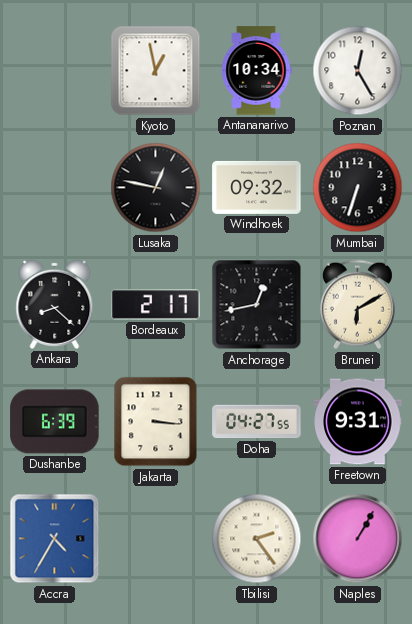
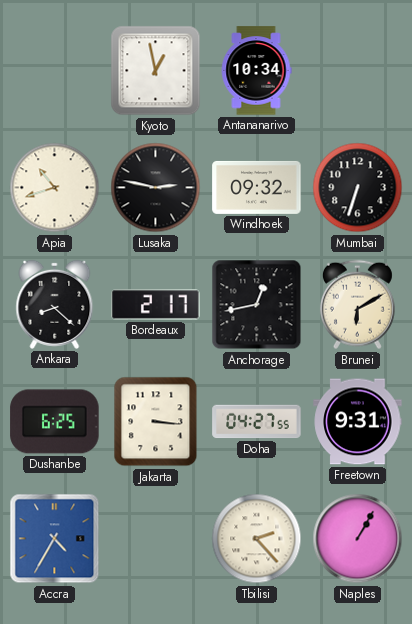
Poznan: 12:25 -> none (358, 71)
Apia: none -> 10:42 (55, 188)
Lusaka: 12:47 -> 2:47 (156, 188)
Dushanbe: 6:39 -> 6:25 (55, 422)
Tbilisi: 2:24 -> 2:23 (257, 539)
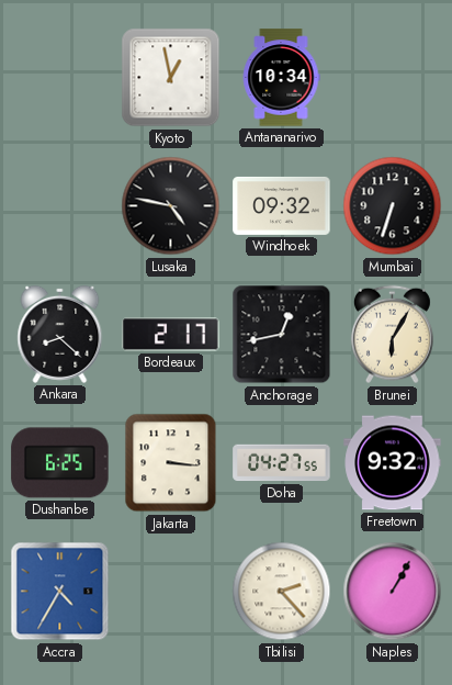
Apia: 10:42 -> none (55, 188)
Lusaka: 2:47 -> 4:47 (171, 206)
Brunei: 6:10 -> 6:05 (392, 335)
Freetown: 9:31 -> 9:32 (393, 463)
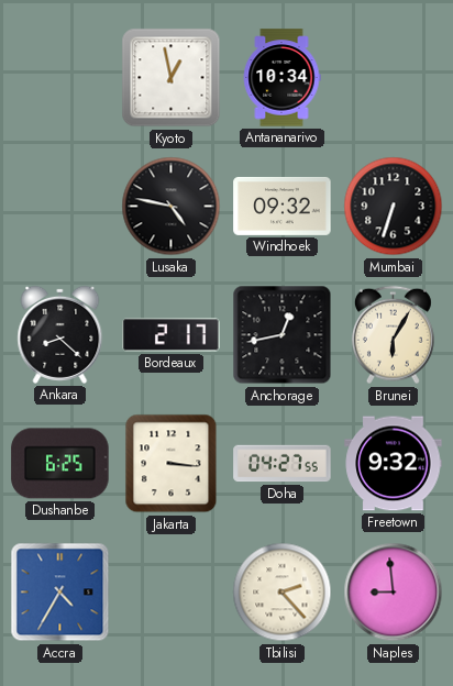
Naples: 1:05 -> 8:59 (394, 593)
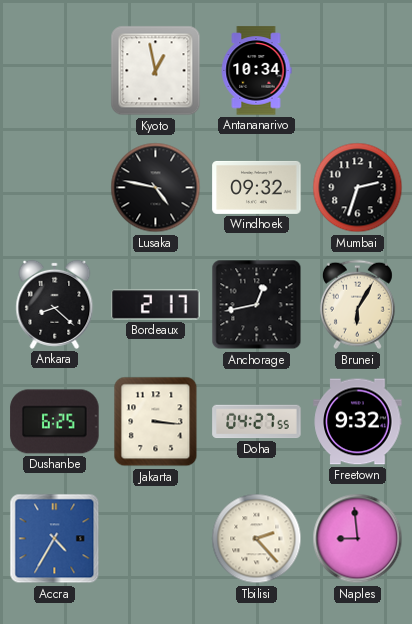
Mumbai: 6:33 -> 2:33 (358, 188)
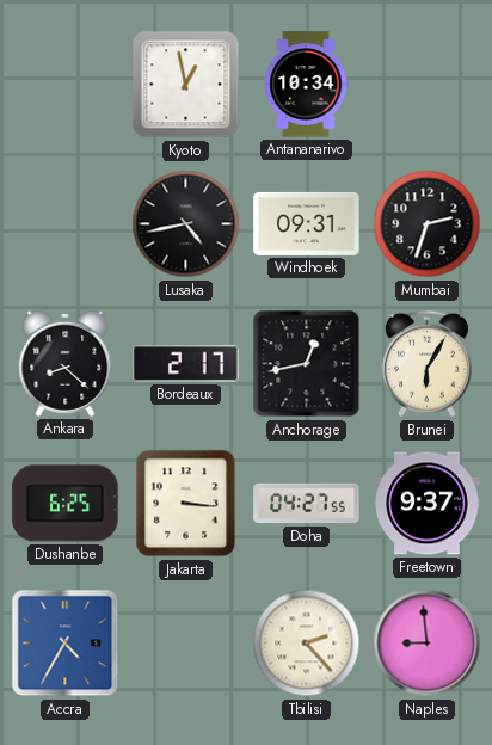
Lusaka: 4:47 -> 4:43 (186, 224)
Windhoek: 09:32 -> 09:31 (307, 223)
Freetown: 9:32 -> 9:37 (428, 504)
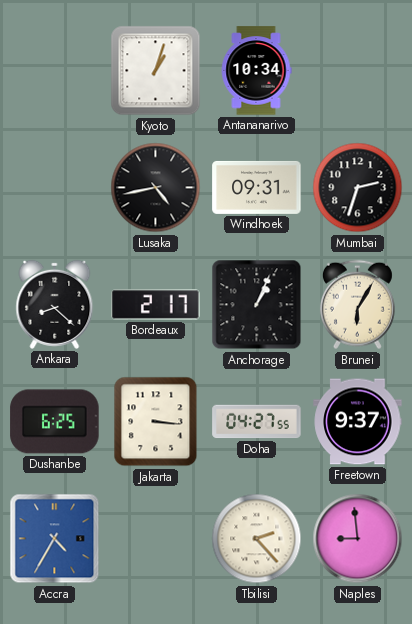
Kyoto: 12:58 -> 1:03 (156, 71)
Anchorage: 12:43 -> 1:04 (257, 305)
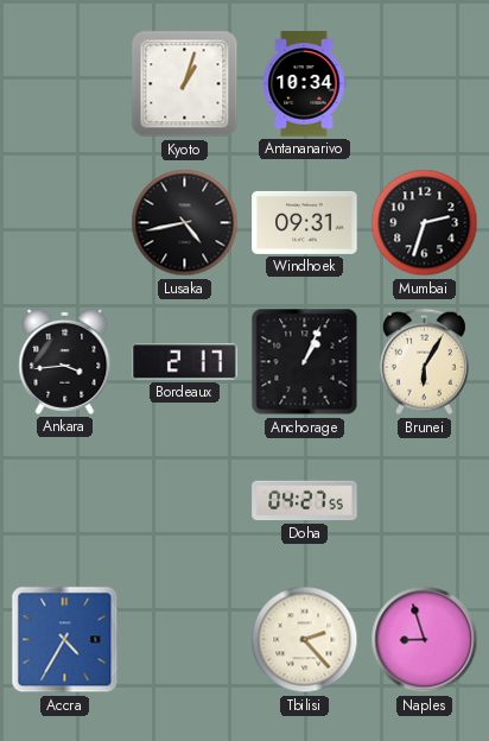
Ankara: 8:22 -> 3:44 (65, 361)
Dushanbe: 6:25 -> none (55, 422)
Jakarta: 3:16 -> none (156, 422)
Freetown: 9:37 -> none (358, 422)
Naples: 8:59 -> 8:57 (425, 640)
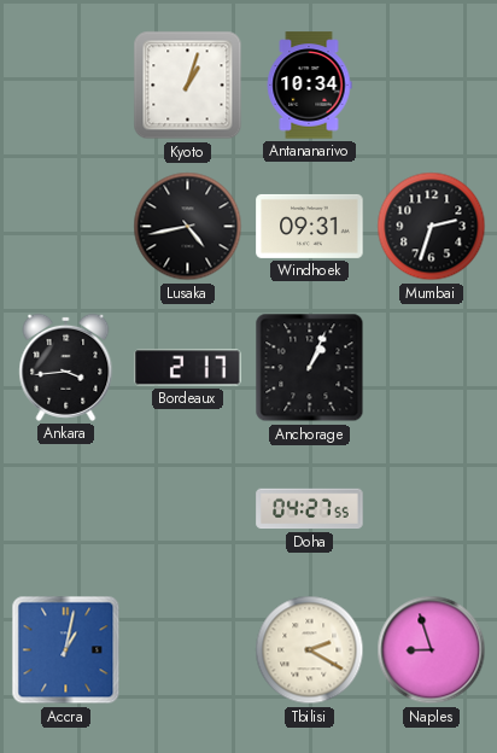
Brunei: 6:05 -> none (424, 362)
Accra: 4:35 -> 1:02 (66, 650)
Tbilisi: 2:23 -> 2:20 (310, 650)
